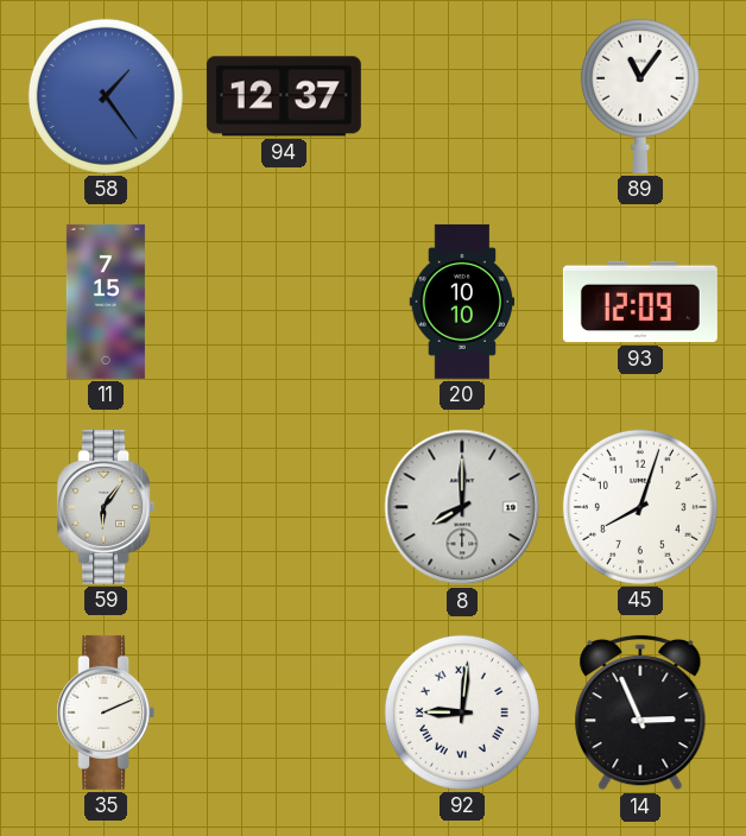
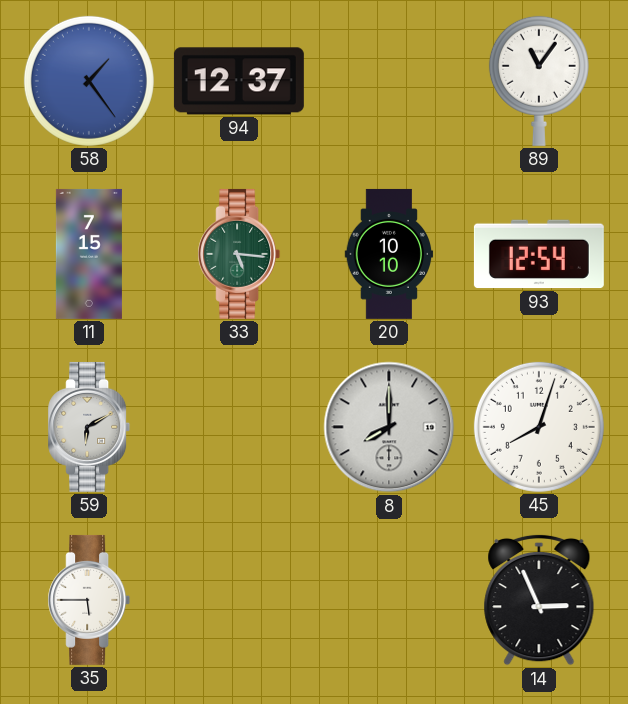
33: none -> 5:16 (239, 254)
93: 12:09 -> 12:54 (539, 254)
59: 6:06 -> 6:10 (89, 427)
35: 2:11 -> 5:45 (89, 600)
92: 9:01 -> none (462, 712)
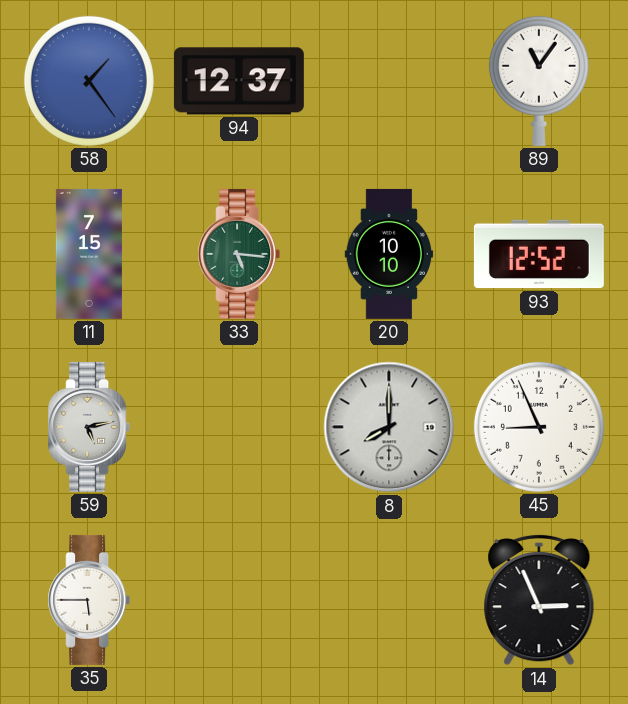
93: 12:54 -> 12:52 (539, 254)
59: 6:10 -> 5:13 (89, 427)
45: 8:03 -> 8:56 (539, 427)
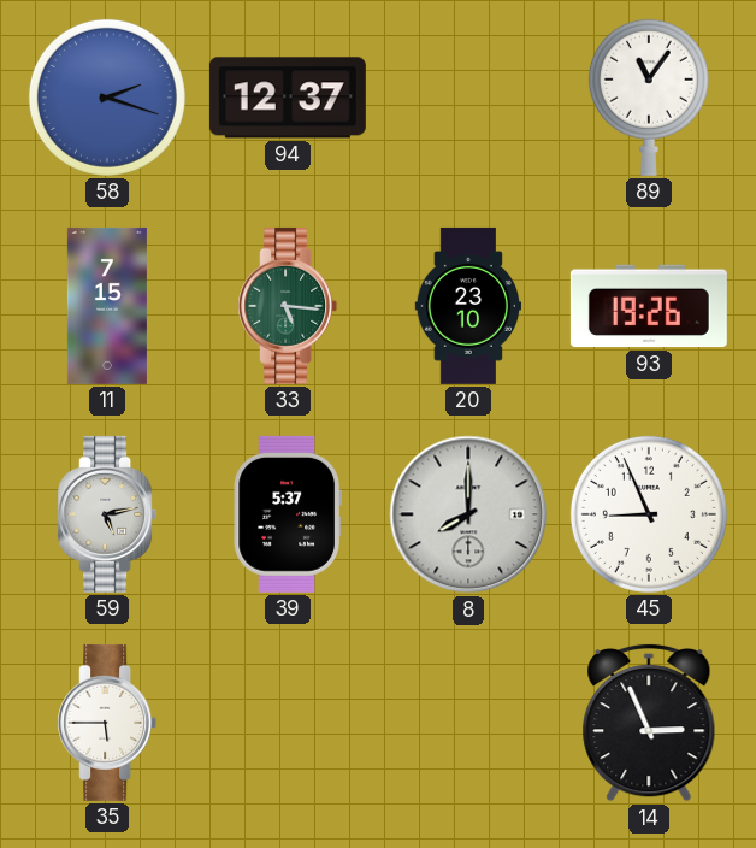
58: 1:24 -> 2:18 (107, 98)
20: 10:10 -> 23:10 (468, 306)
93: 12:52 -> 19:26 (649, 306)
39: none -> 5:37 (287, 514)
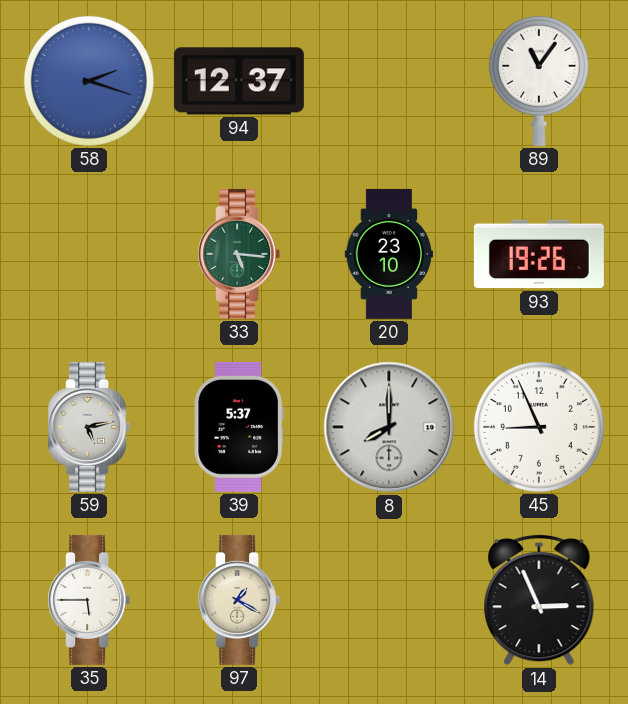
11: 7:15 -> none (107, 306)
97: none -> 1:20 (239, 600)
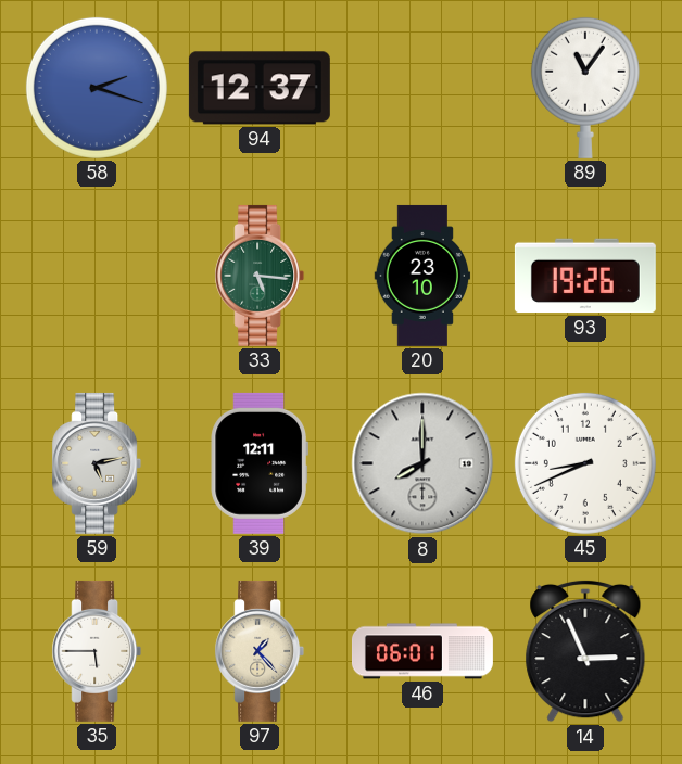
39: 5:37 -> 12:11 (258, 463)
45: 8:56 -> 8:41 (585, 463)
97: 1:20 -> 1:23 (260, 651)
46: none -> 06:01 (422, 651)
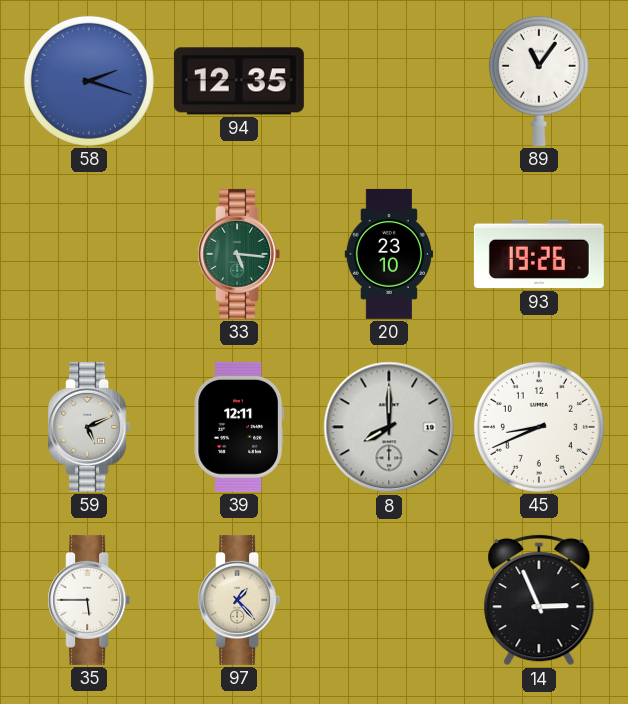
94: 12:37 -> 12:35 (239, 81)
59: 5:13 -> 5:11 (89, 427)
46: 06:01 -> none (422, 651)
